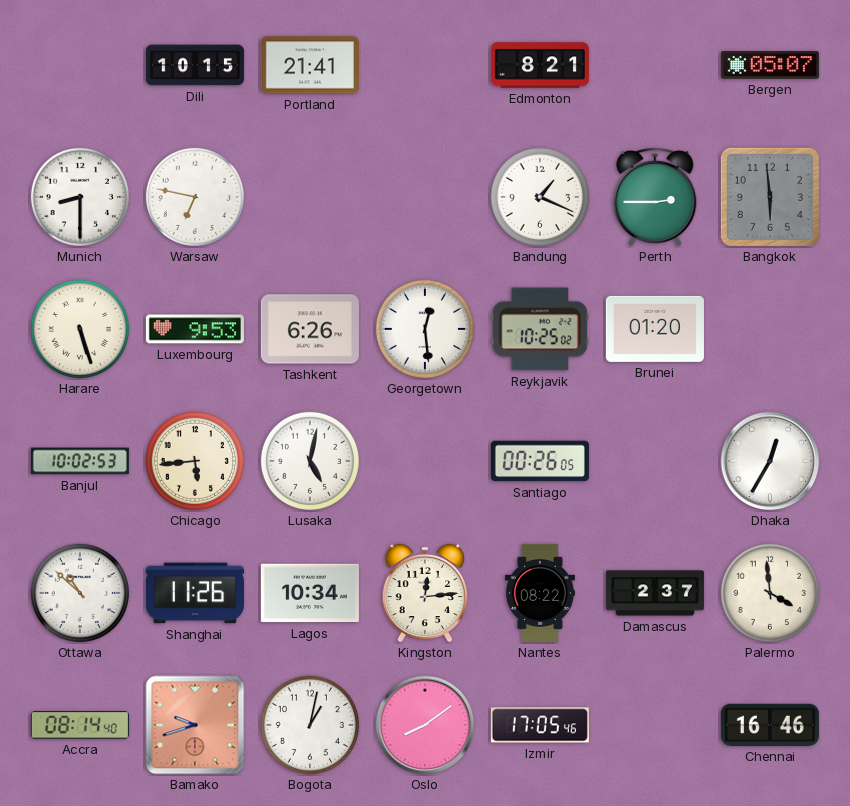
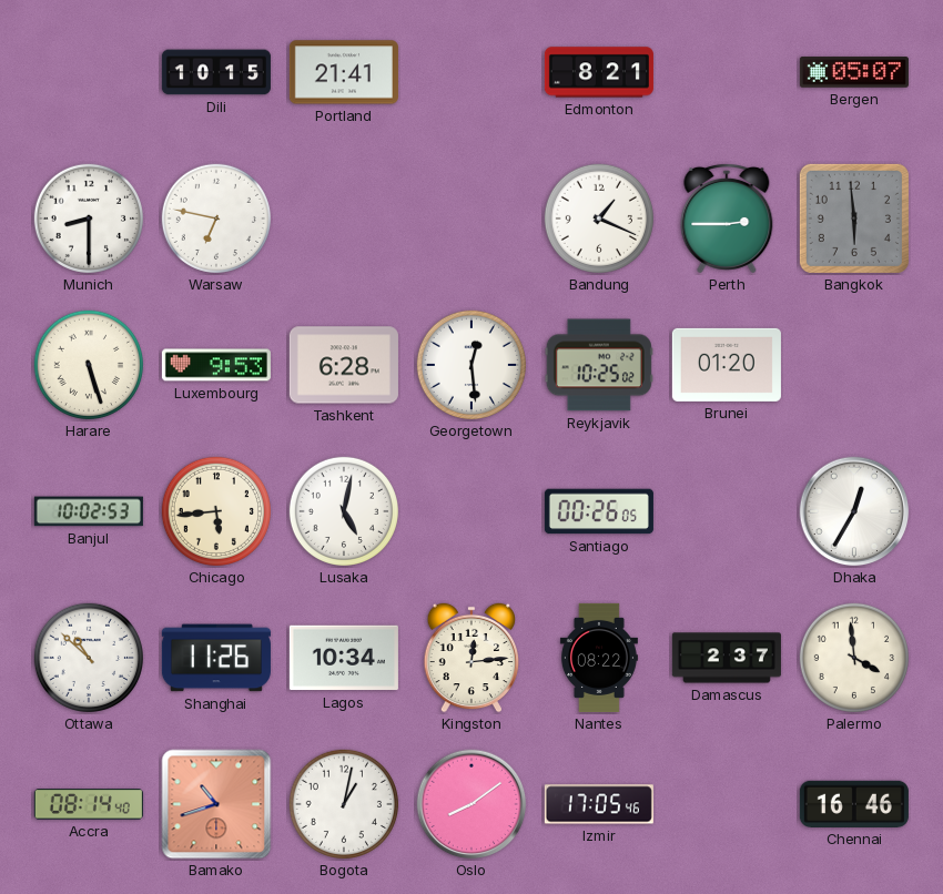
Tashkent: 6:26 -> 6:28 (344, 365)
Bamako: 9:42 -> 10:42 (216, 804)
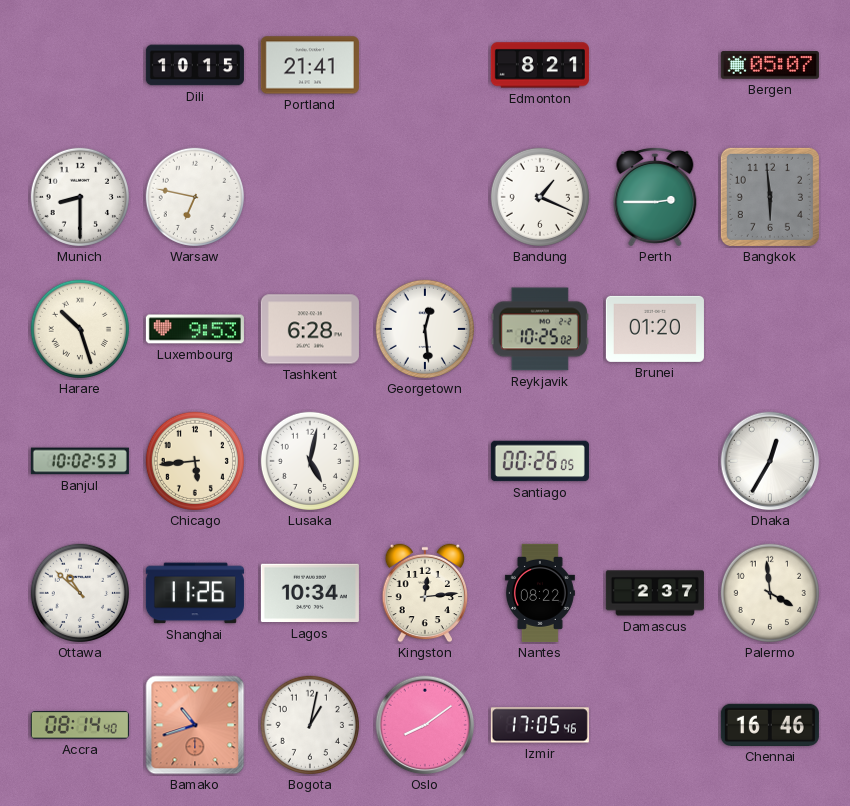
Harare: 5:27 -> 10:27 (80, 329)
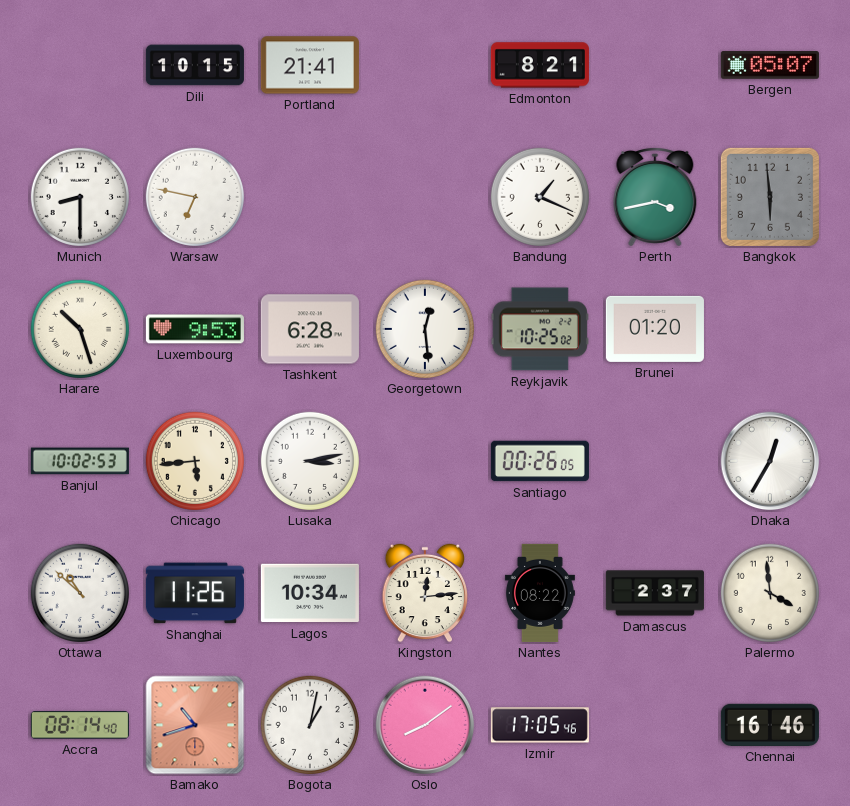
Perth: 2:45 -> 3:43 (655, 197)
Lusaka: 5:02 -> 3:13 (310, 461)
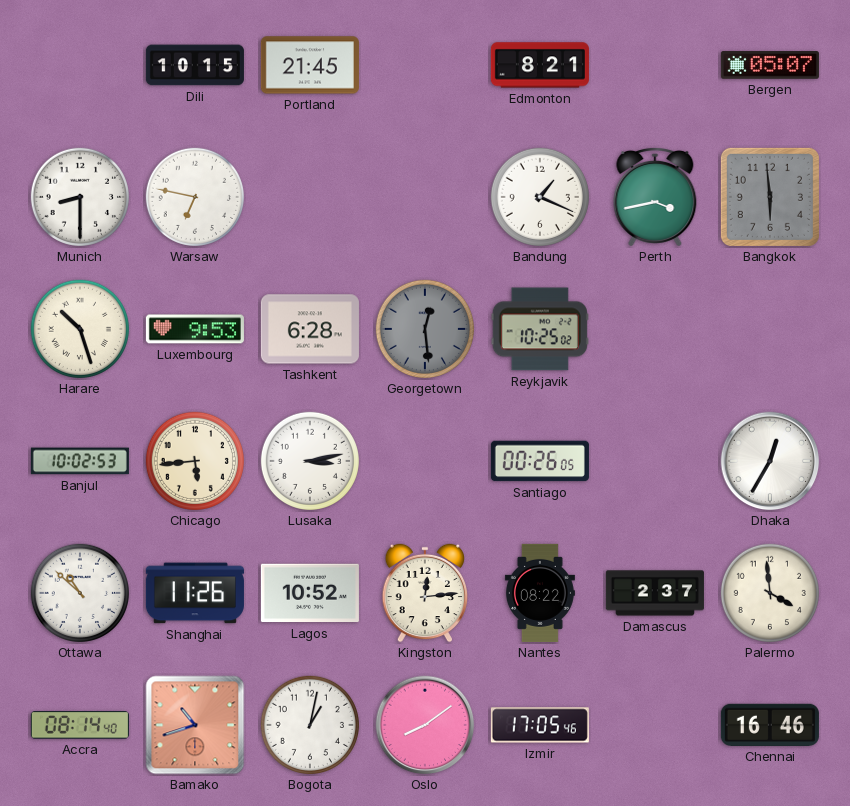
Portland: 21:41 -> 21:45 (310, 65)
Georgetown dial: white -> grey (425, 329)
Brunei: 01:20 -> none (655, 329)
Lagos: 10:34 -> 10:52 (310, 593)
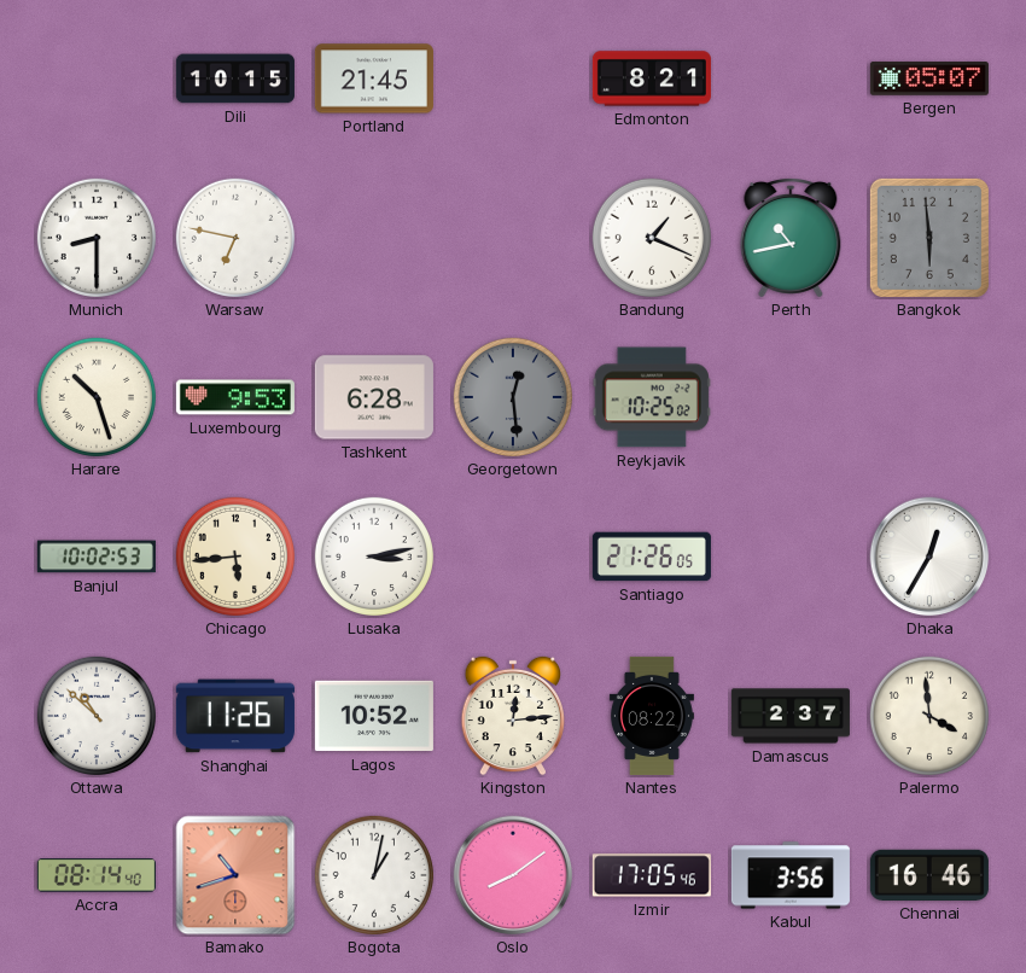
Perth: 3:43 -> 10:43 (791, 238)
Santiago: 00:26 -> 21:26 (652, 557)
Kabul: none -> 3:56 (791, 875)
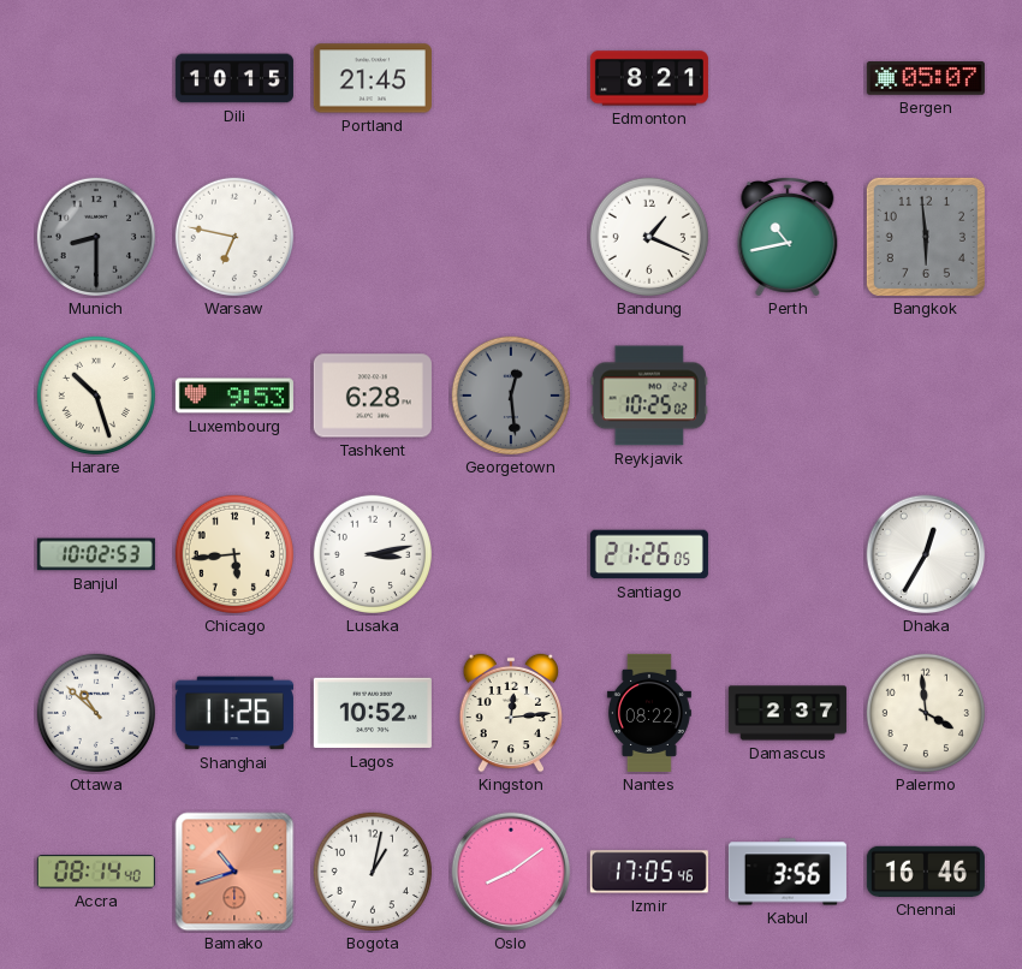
Munich dial: white -> grey (96, 237)
